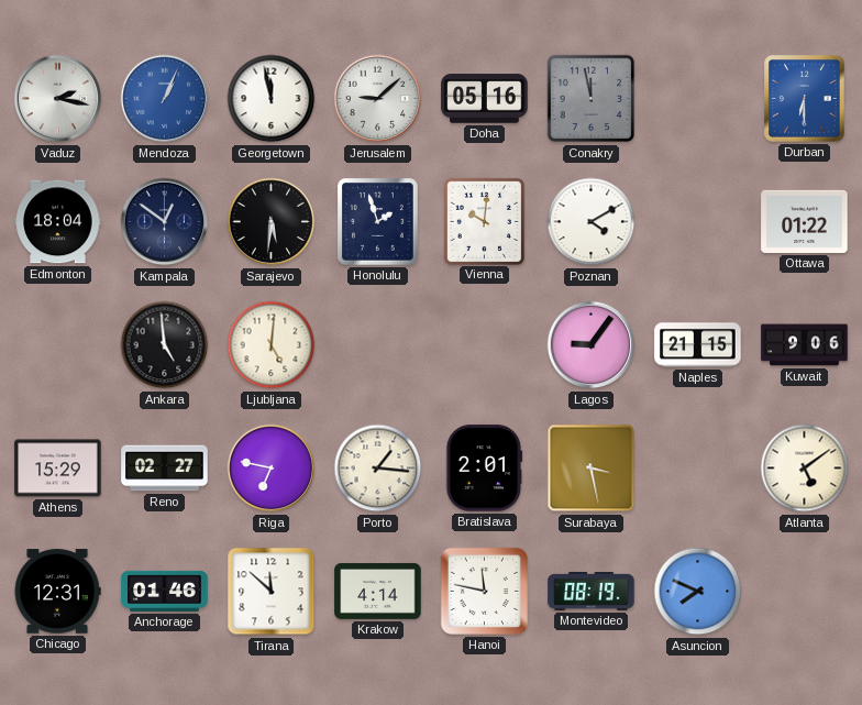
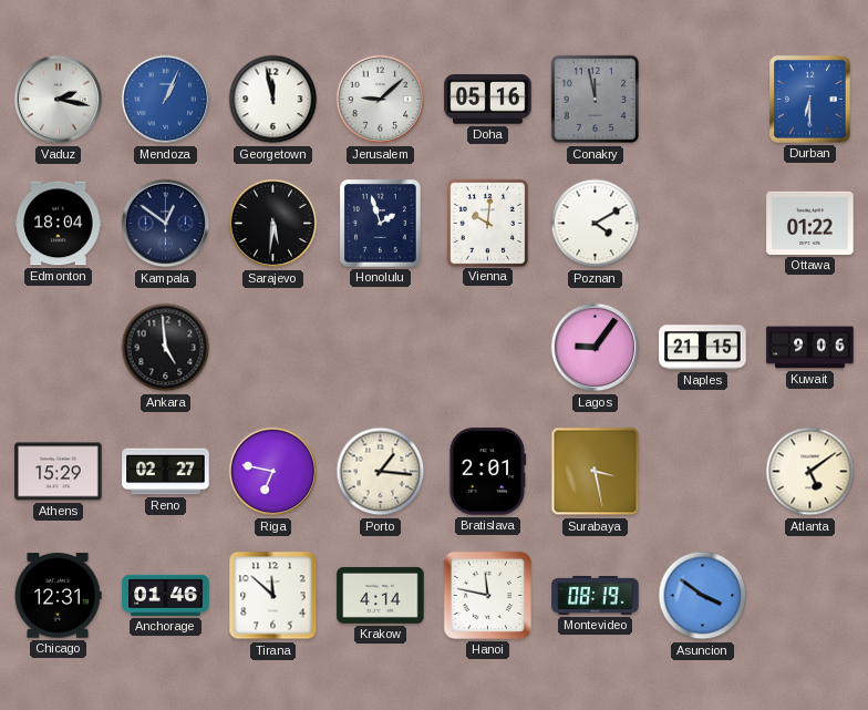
Ljubljana: 5:01 -> none (272, 345)
Asuncion: 7:49 -> 3:51 (703, 596)
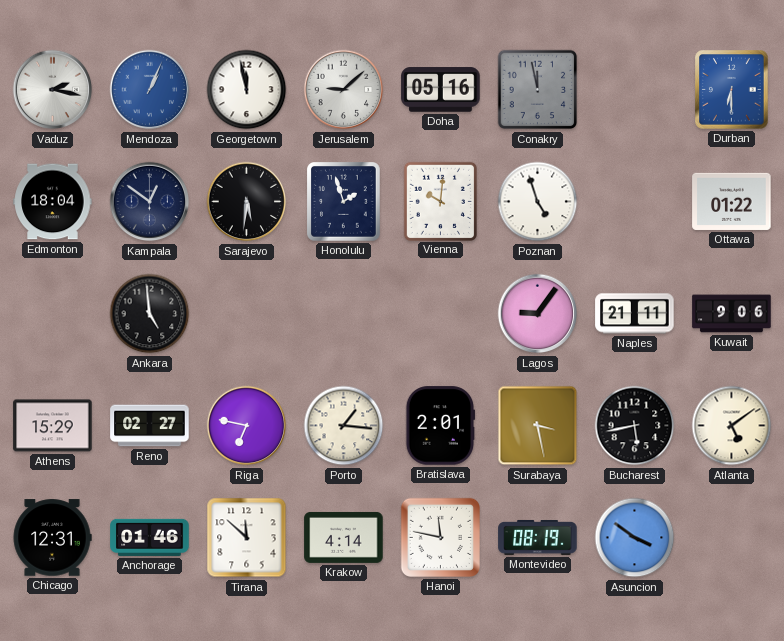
Poznan: 4:10 -> 4:57 (538, 202)
Naples: 21:15 -> 21:11 (635, 314)
Bucharest: none -> 5:43 (635, 426)
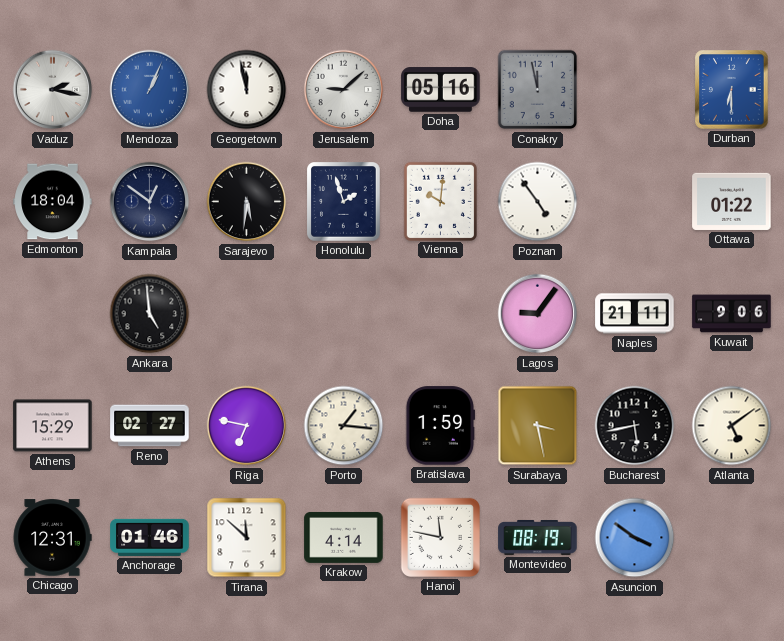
Poznan: 4:57 -> 4:54 (538, 202)
Bratislava: 2:01 -> 1:59 (440, 426)
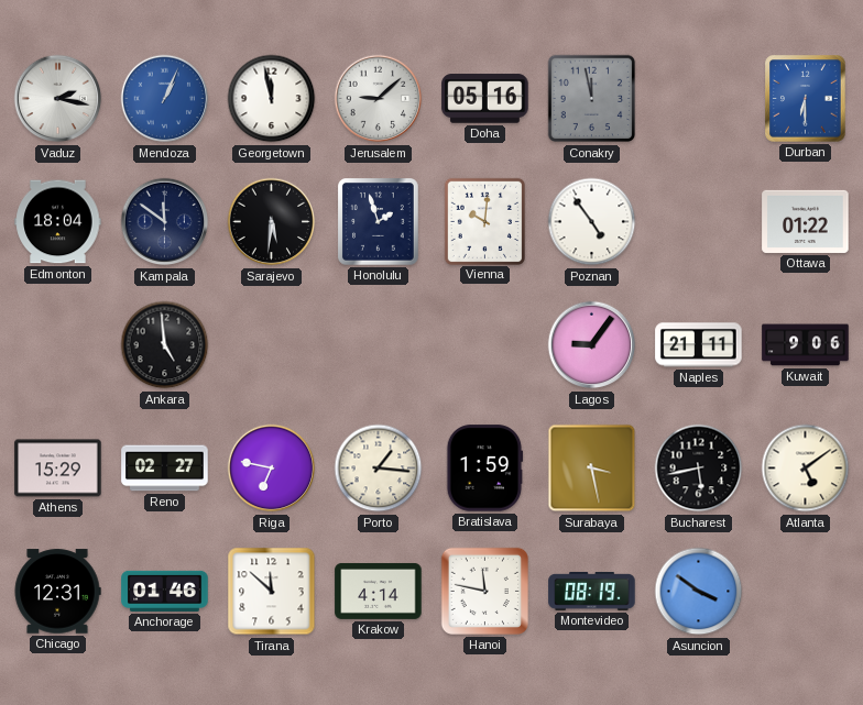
Kampala: 12:51 -> 11:51 (165, 222)
